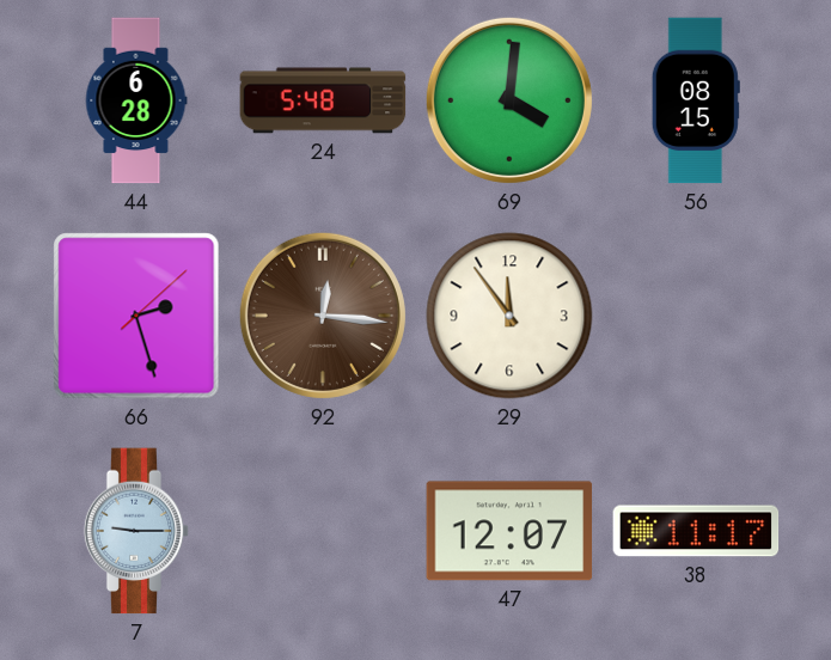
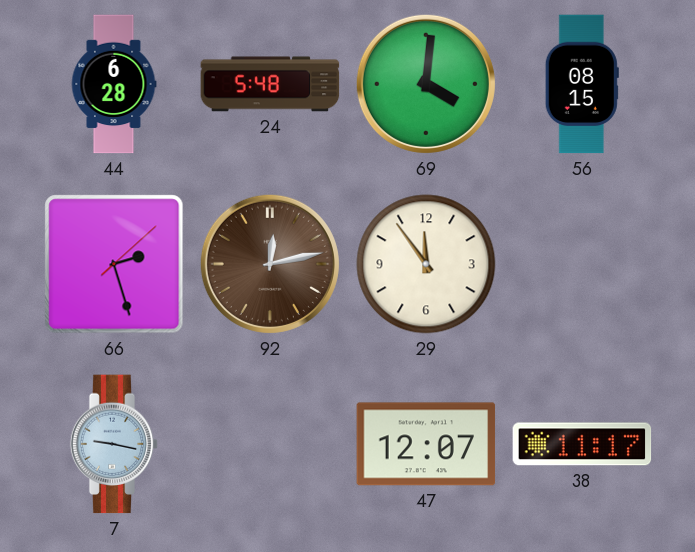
92: 12:16 -> 12:13 (270, 264)
7: 9:15 -> 9:17 (114, 444)
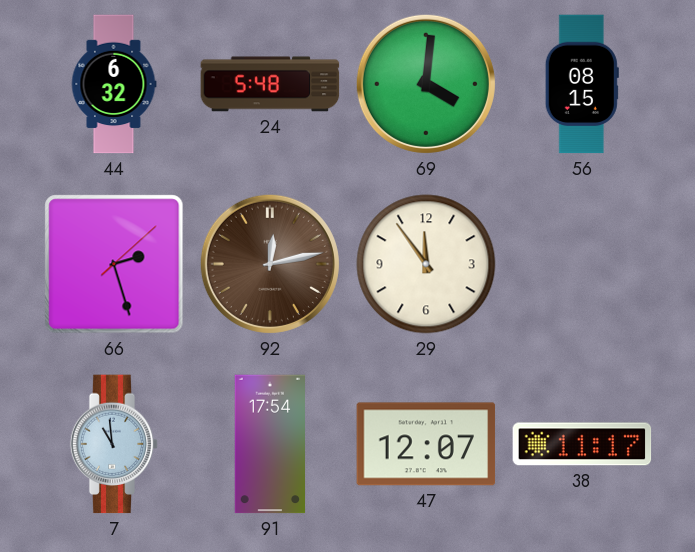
44: 6:28 -> 6:32 (114, 84)
7: 9:17 -> 10:59 (114, 444)
91: none -> 17:54 (270, 444)
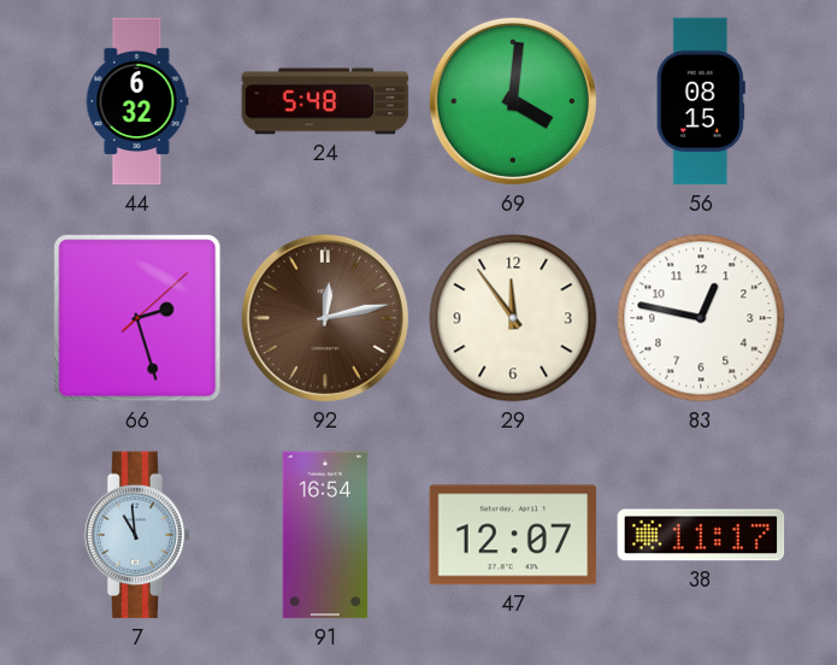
83: none -> 12:47 (701, 318)
91: 17:54 -> 16:54 (325, 535)
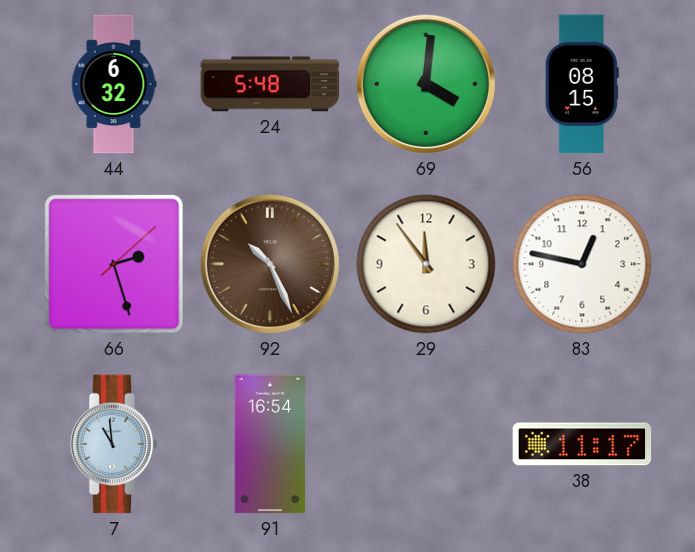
92: 12:13 -> 10:26 (270, 264)
47: 12:07 -> none (513, 535)
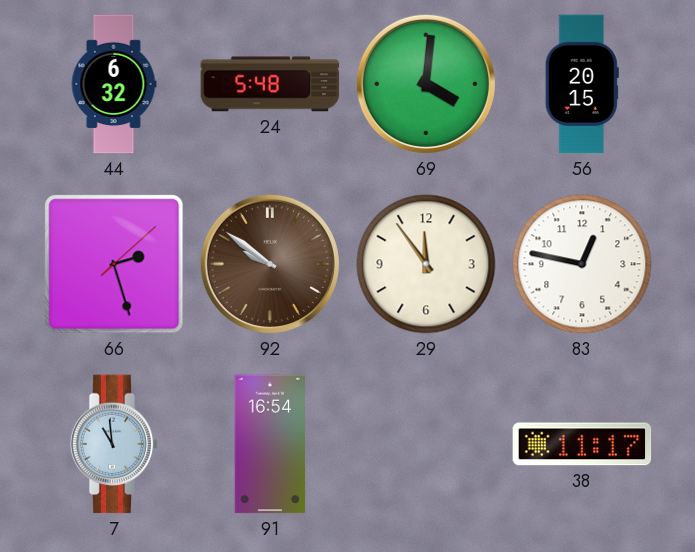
56: 08:15 -> 20:15 (582, 84)
92: 10:26 -> 9:51 (270, 264)
